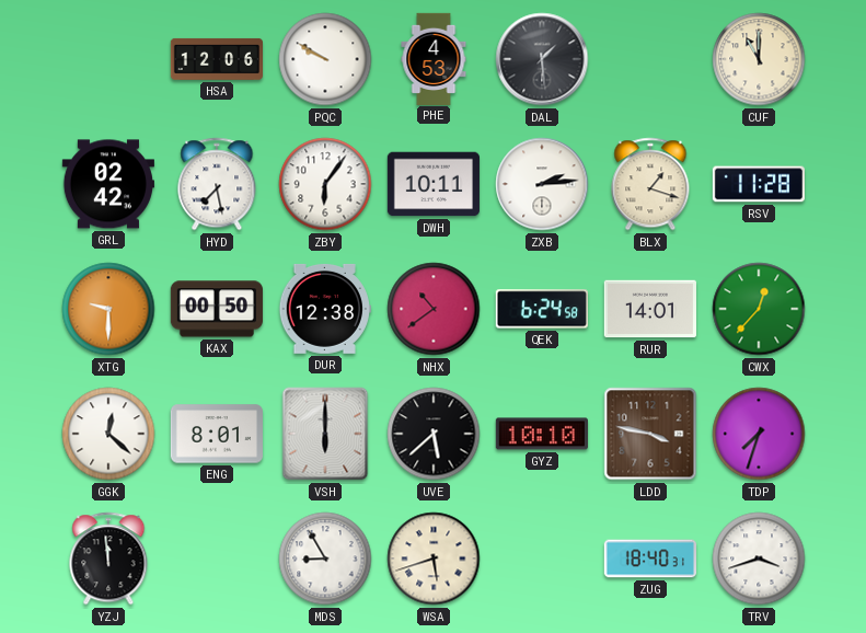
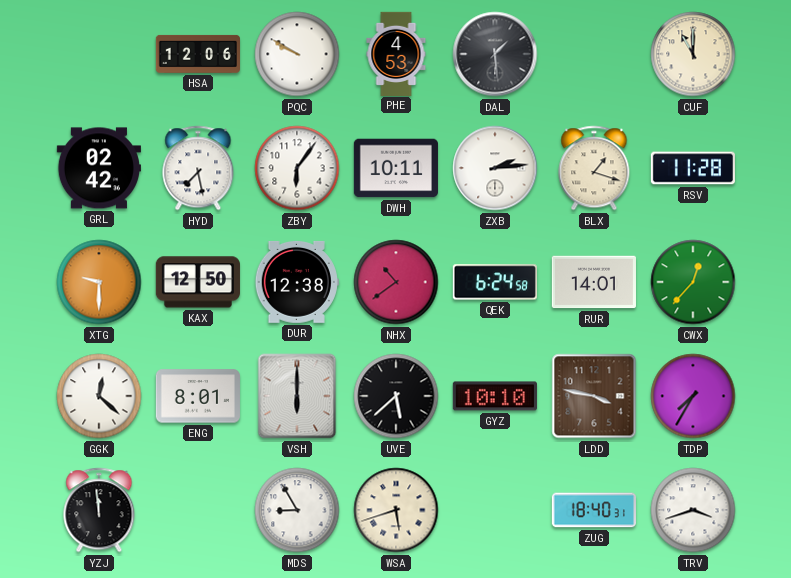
KAX: 00:50 -> 12:50 (198, 282)
TDP: 7:33 -> 7:35 (693, 396)
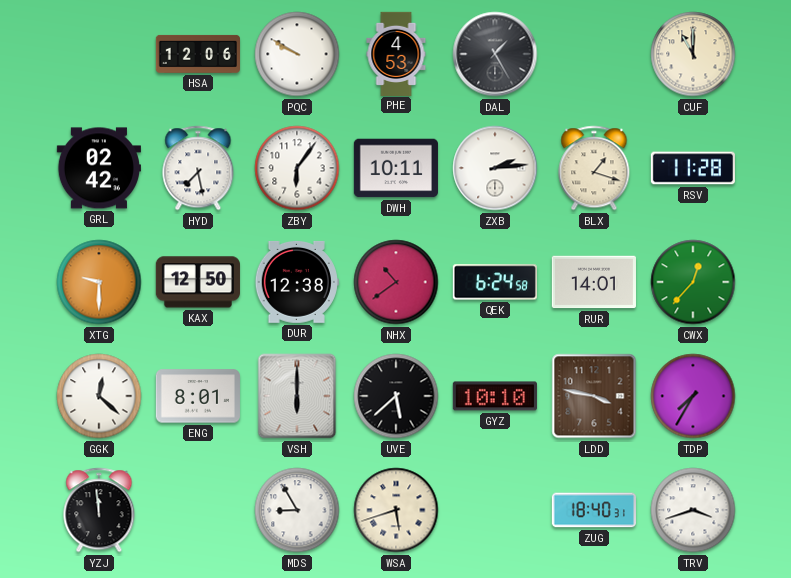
DAL: 1:29 -> 1:25 (495, 54)
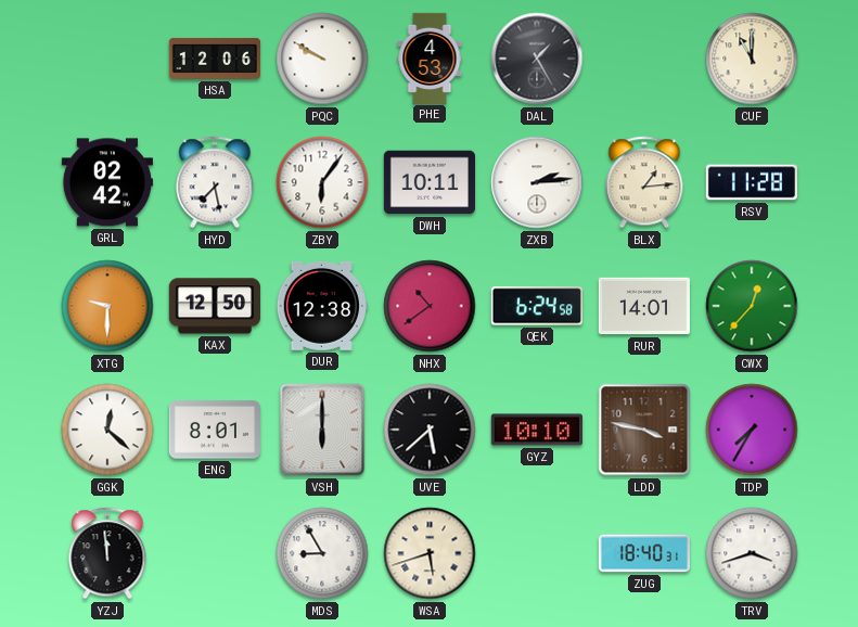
BLX: 1:18 -> 1:14 (644, 182)
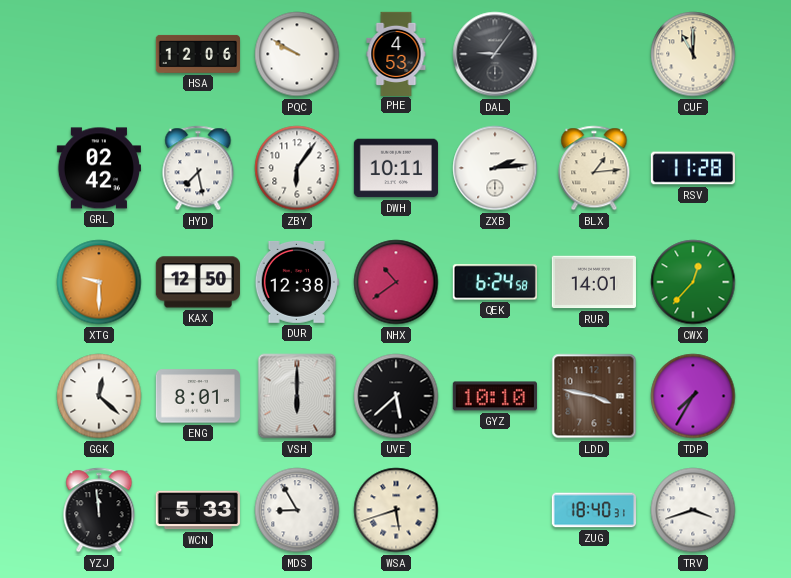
DAL: 1:25 -> 9:06 (495, 54)
WCN: none -> 5:33 (198, 510)
